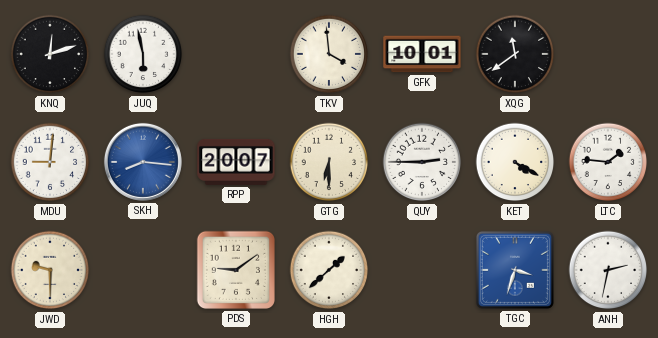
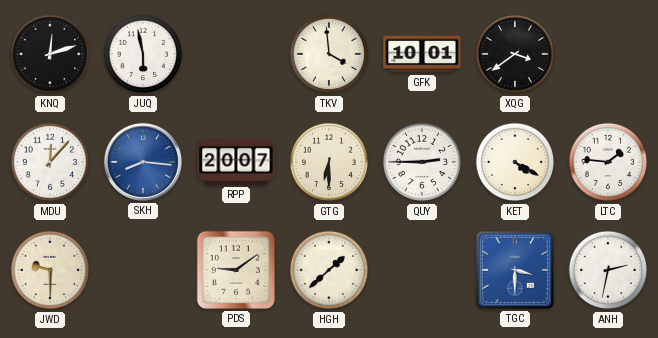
XQG: 11:39 -> 3:39 (515, 54)
MDU: 9:01 -> 12:07 (50, 162)
TGC: 3:33 -> 3:30 (515, 270)
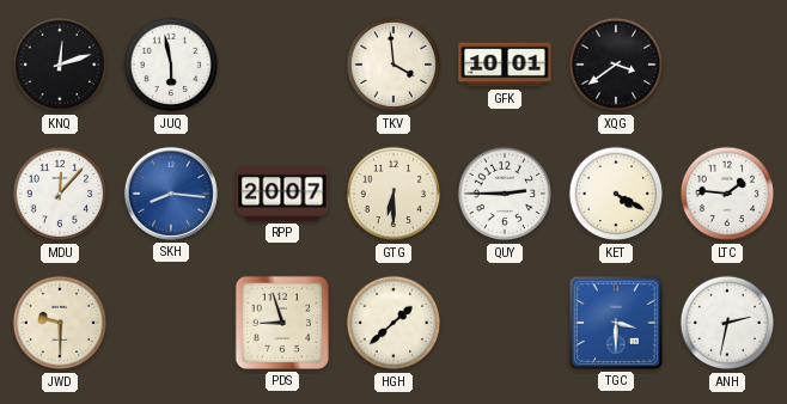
PDS: 9:09 -> 8:57 (282, 323)
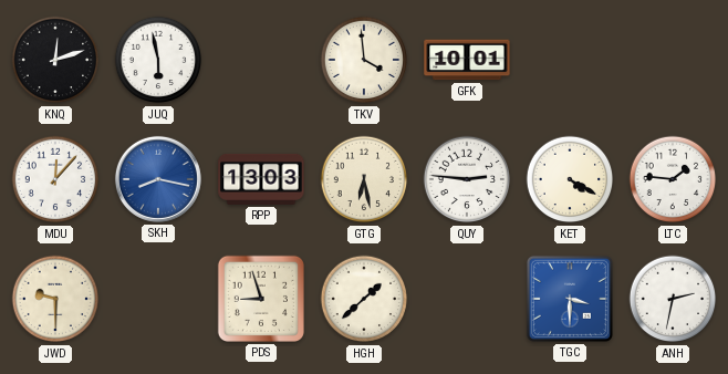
XQG: 3:39 -> none (616, 65)
SKH: 8:16 -> 8:17 (158, 179)
RPP: 20:07 -> 13:03 (261, 179)
GTG: 6:30 -> 6:28 (364, 179)
QUY: 2:45 -> 2:46 (467, 179)
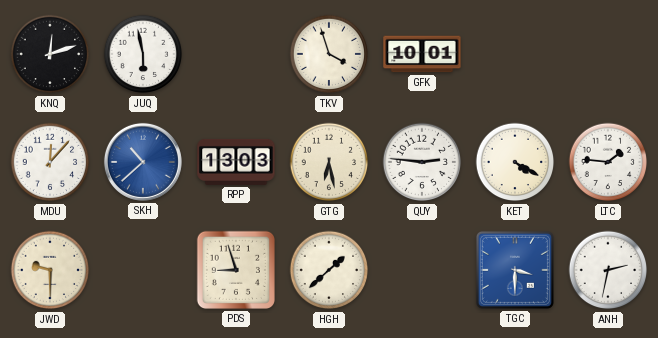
TKV: 3:59 -> 3:57 (329, 54)
SKH: 8:17 -> 10:38 (143, 162)
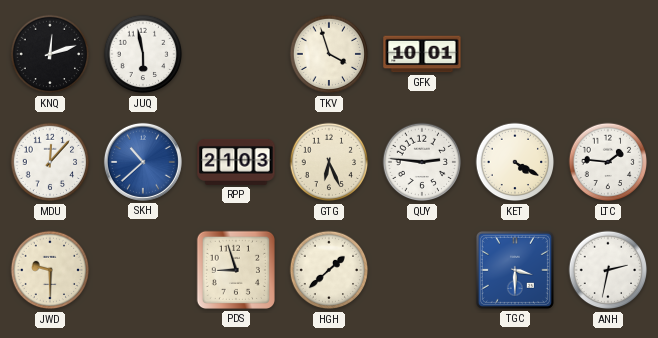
RPP: 13:03 -> 21:03 (236, 162)
GTG: 6:28 -> 6:26 (329, 162)
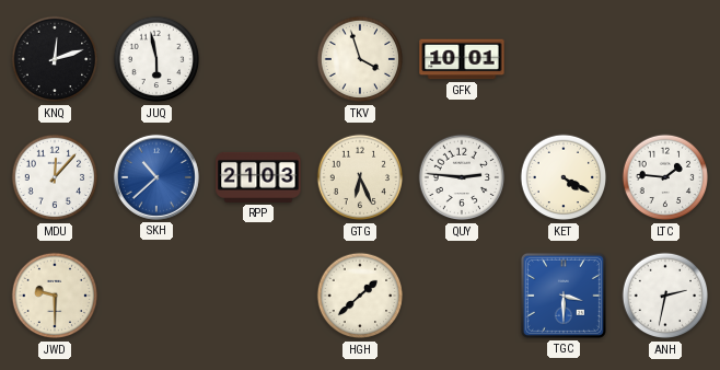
PDS: 8:57 -> none (236, 270)
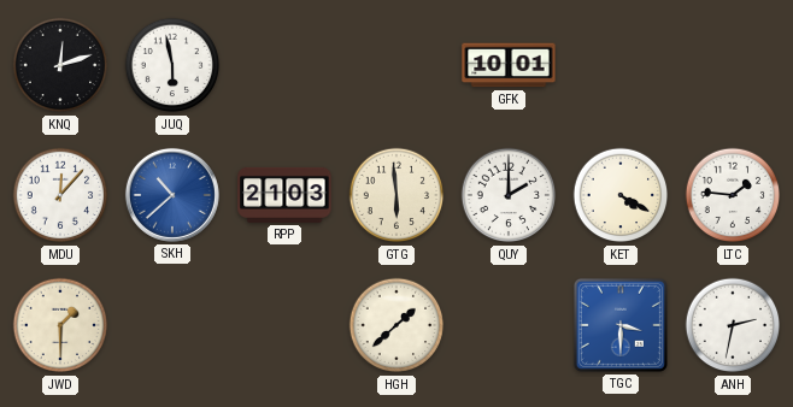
TKV: 3:57 -> none (360, 59)
GTG: 6:26 -> 5:59 (397, 195)
QUY: 2:46 -> 2:00 (509, 195)
JWD: 9:30 -> 1:30 (60, 325)
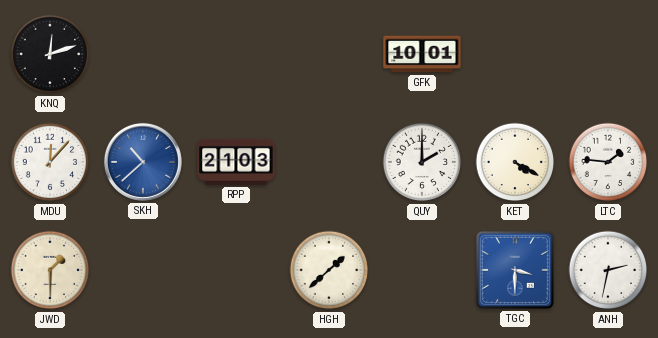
JUQ: 5:58 -> none (172, 65)
GTG: 5:59 -> none (397, 195)
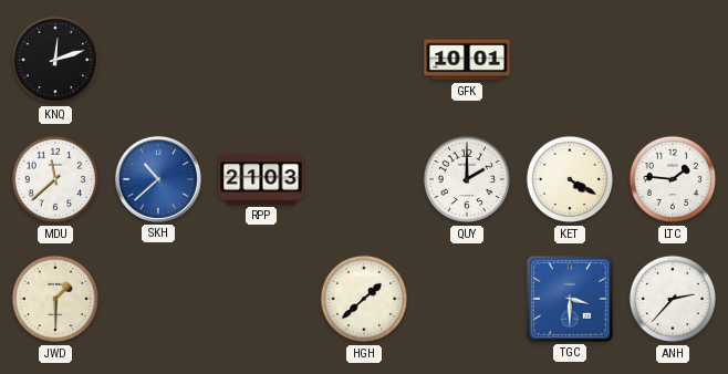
MDU: 12:07 -> 11:38 (55, 179)
ANH: 2:32 -> 2:37 (673, 299)
